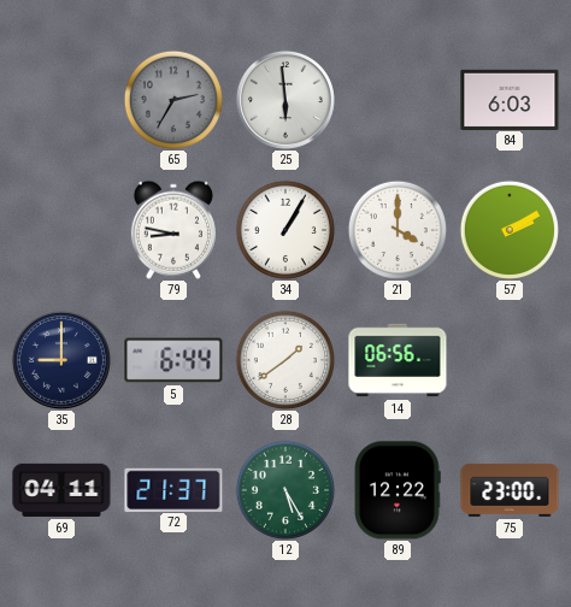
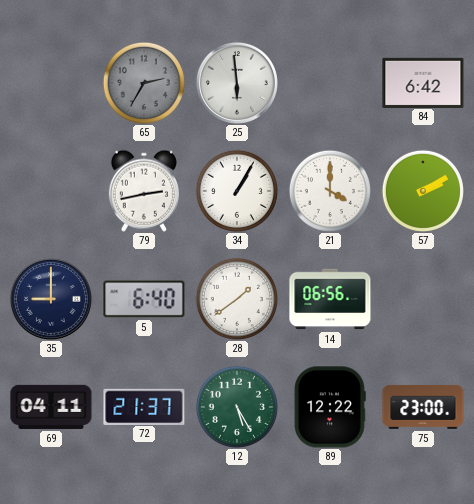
84: 6:03 -> 6:42 (423, 82)
79: 8:47 -> 2:43 (144, 191)
5: 6:44 -> 6:40 (144, 299)
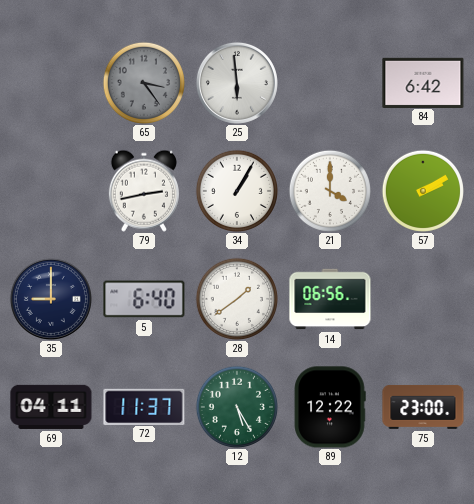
65: 2:35 -> 3:24 (143, 82)
72: 21:37 -> 11:37 (144, 406)
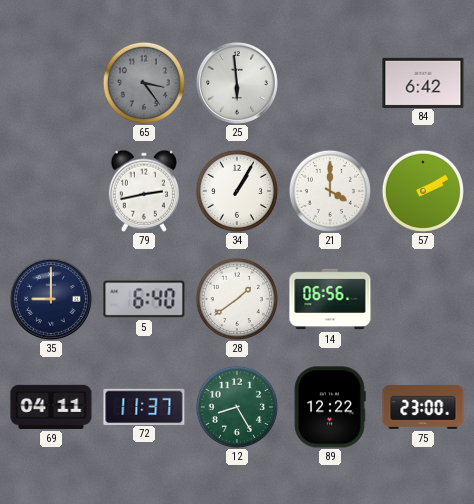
12: 5:25 -> 8:25 (236, 406)
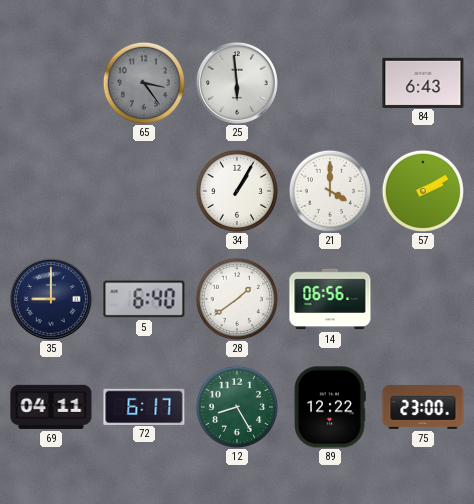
84: 6:42 -> 6:43 (423, 82)
79: 2:43 -> none (144, 191)
72: 11:37 -> 6:17 (144, 406)
